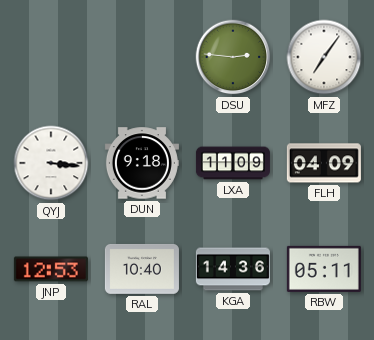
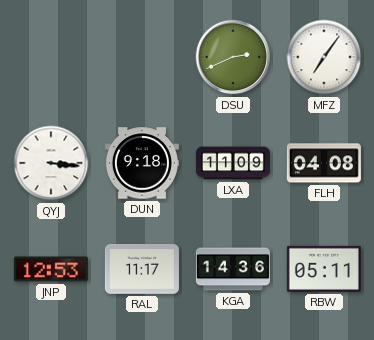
DSU: 2:46 -> 2:41 (233, 57)
FLH: 04:09 -> 04:08 (324, 163)
RAL: 10:40 -> 11:17 (142, 269)
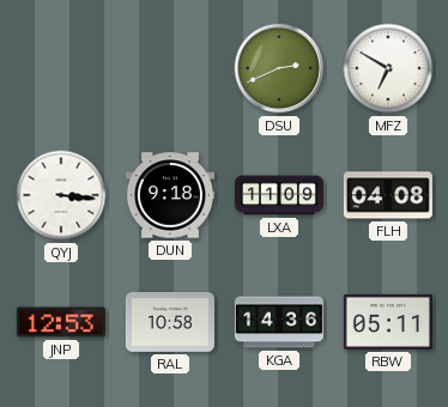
MFZ: 7:06 -> 6:50 (388, 68)
RAL: 11:17 -> 10:58 (170, 322)
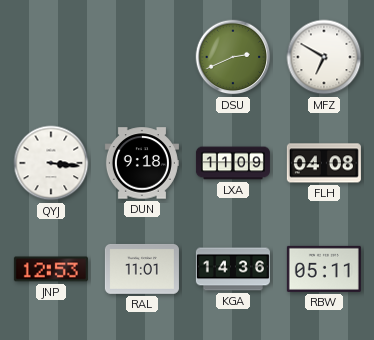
RAL: 10:58 -> 11:01 (142, 269)
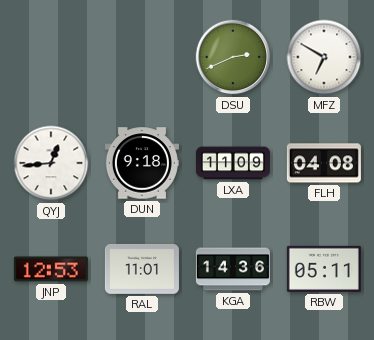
QYJ: 3:16 -> 12:44 (51, 163)
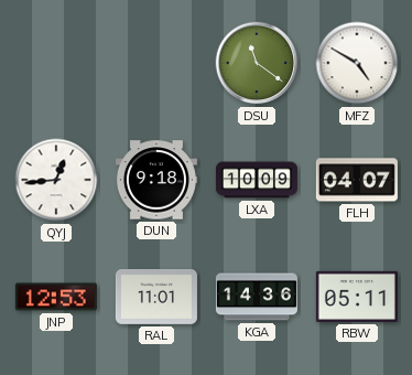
DSU: 2:41 -> 11:21 (257, 63)
MFZ: 6:50 -> 4:50 (357, 63)
LXA: 11:09 -> 10:09 (257, 180)
FLH: 04:08 -> 04:07 (357, 180)
